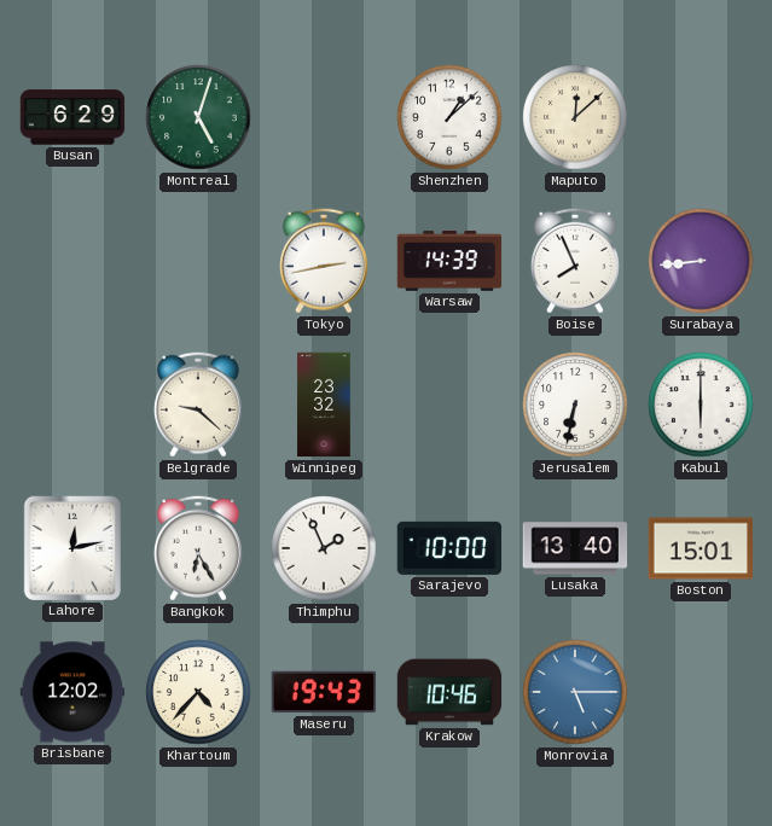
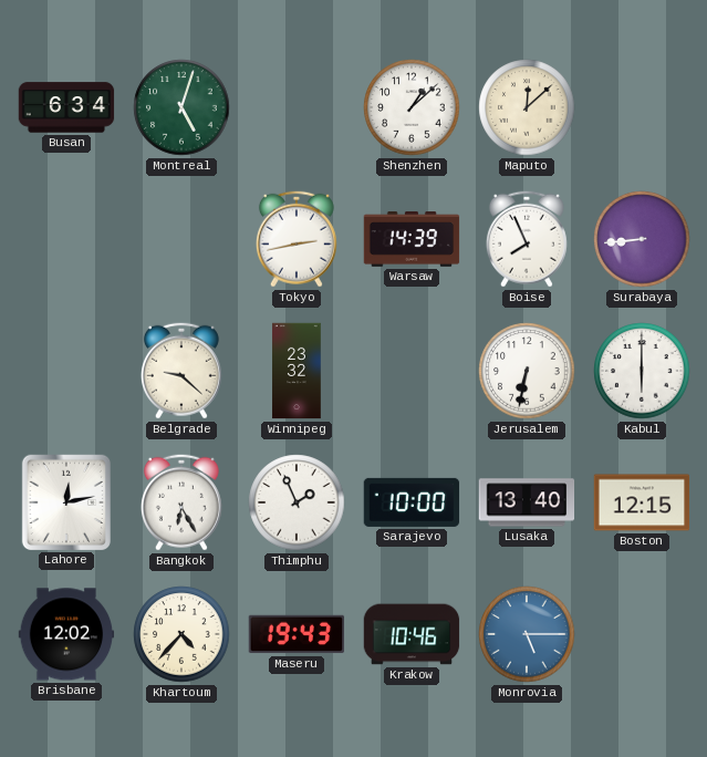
Busan: 6:29 -> 6:34 (66, 107)
Boston: 15:01 -> 12:15 (642, 502)
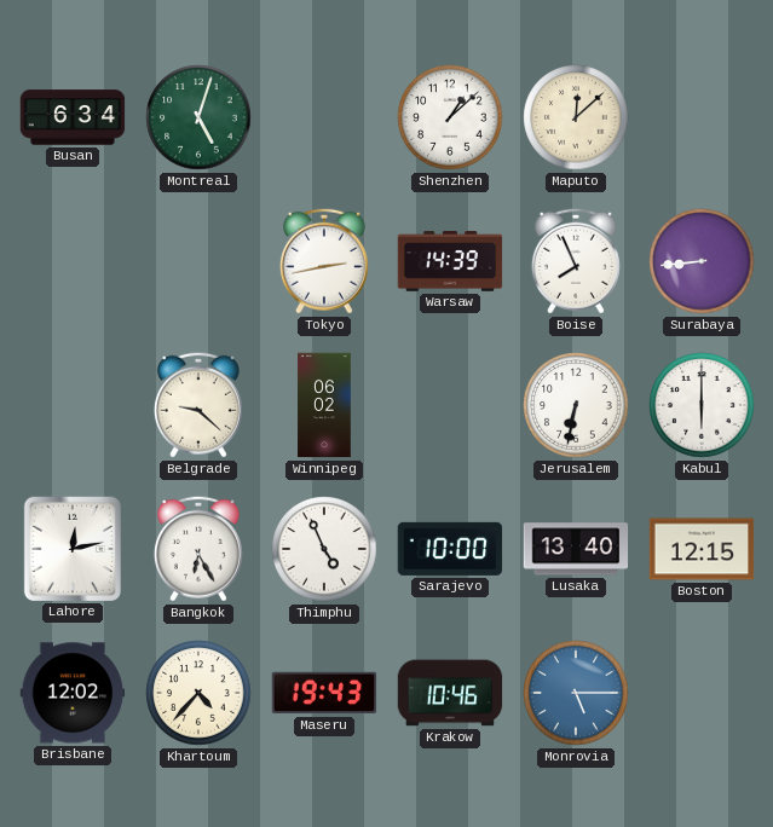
Winnipeg: 23:32 -> 06:02 (324, 405)
Thimphu: 1:56 -> 4:56 (324, 549)
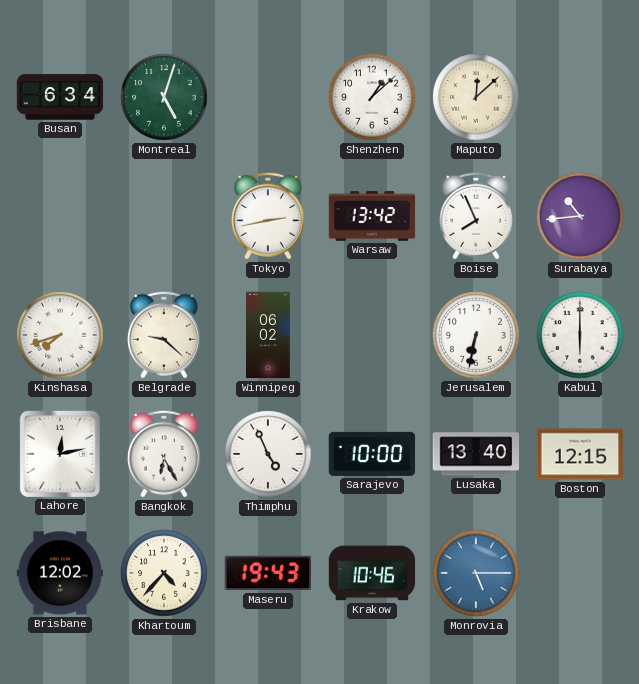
Warsaw: 14:39 -> 13:42 (372, 216)
Surabaya: 8:44 -> 10:44 (580, 216)
Kinshasa: none -> 7:42 (60, 335)
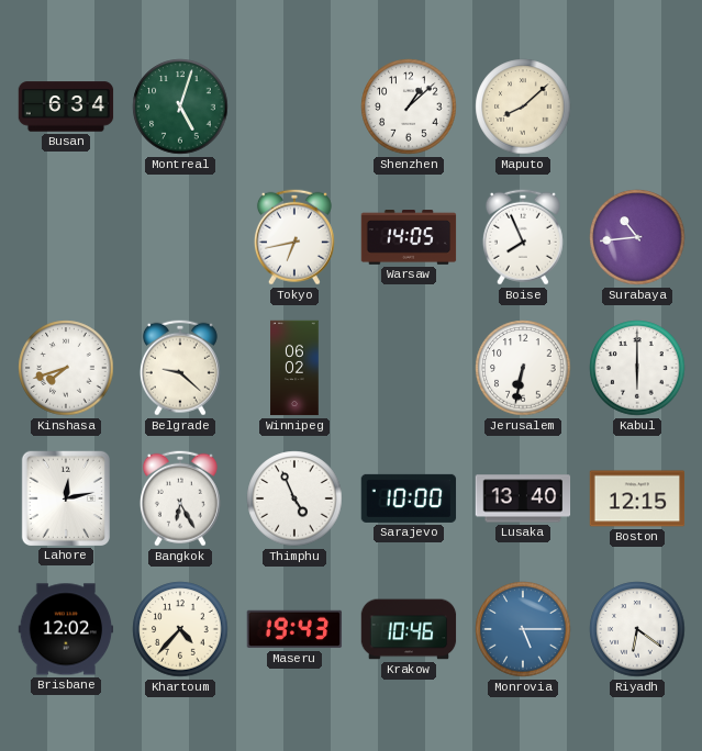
Maputo: 12:08 -> 8:08 (523, 107)
Tokyo: 2:43 -> 6:43 (294, 237)
Warsaw: 13:42 -> 14:05 (409, 237)
Riyadh: none -> 6:21 (637, 629)
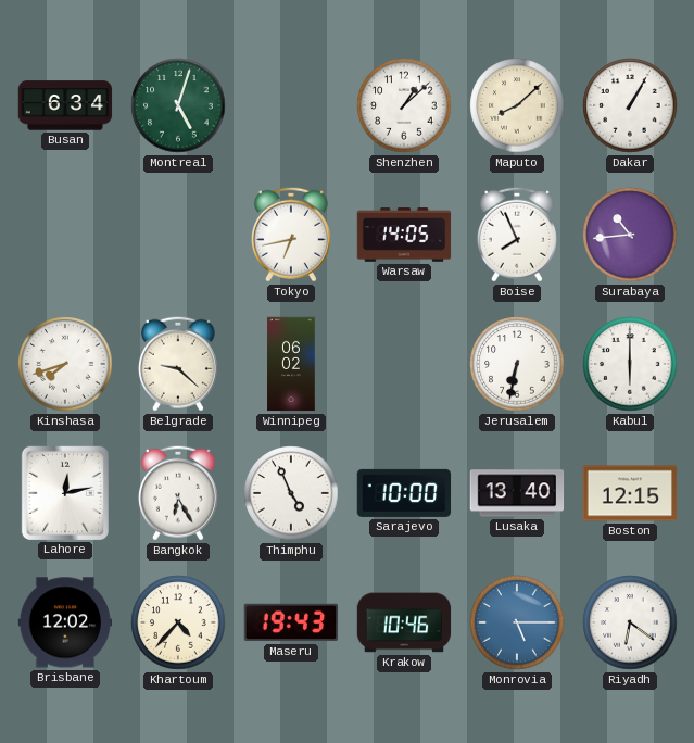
Dakar: none -> 1:05 (630, 105)
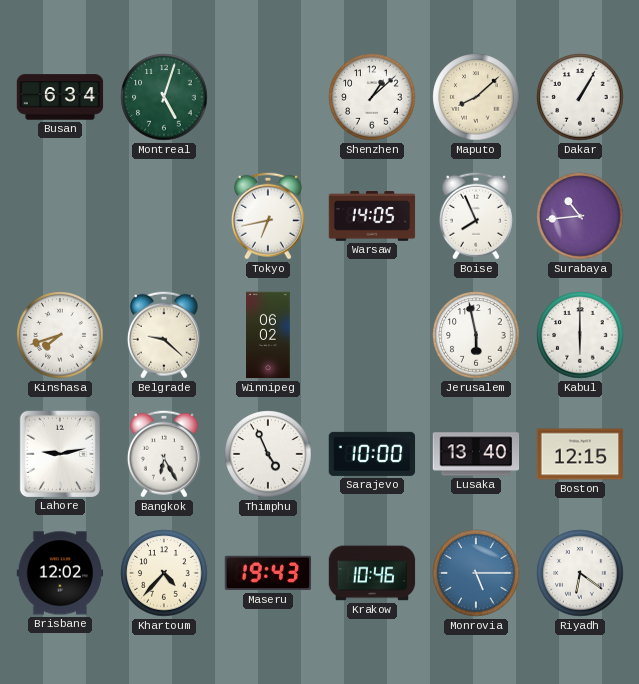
Jerusalem: 6:32 -> 5:58 (476, 335)
Lahore: 12:13 -> 9:13 (59, 453)
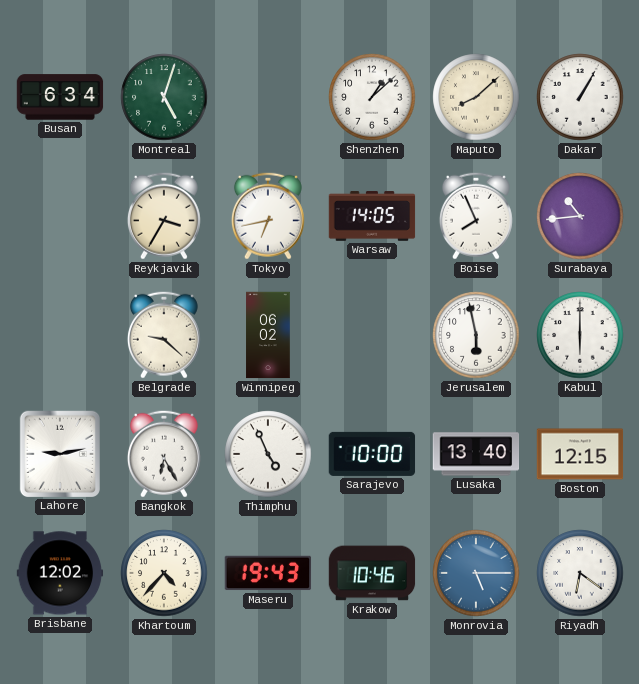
Reykjavik: none -> 3:35 (164, 216)
Kinshasa: 7:42 -> none (60, 335)
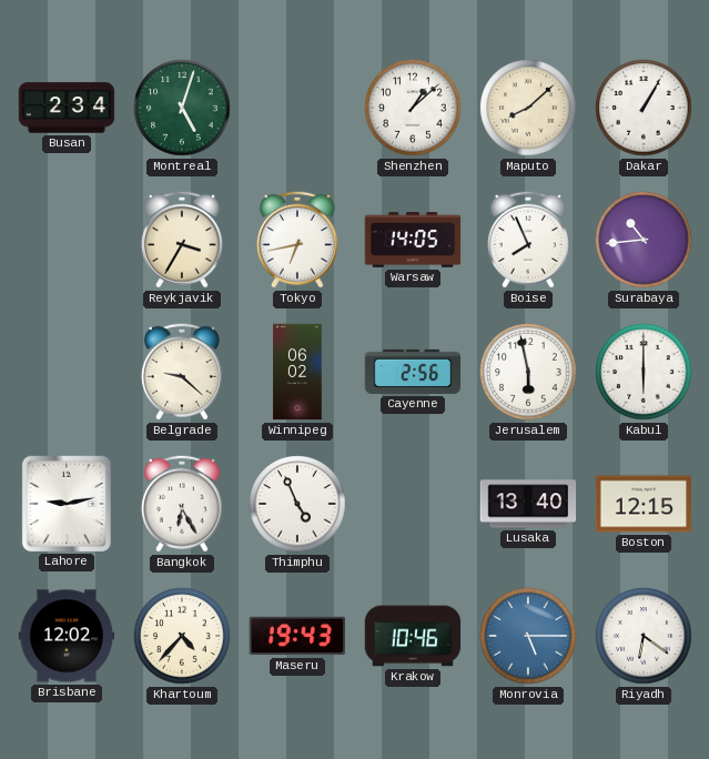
Busan: 6:34 -> 2:34 (67, 108)
Cayenne: none -> 2:56 (413, 372)
Sarajevo: 10:00 -> none (372, 454)
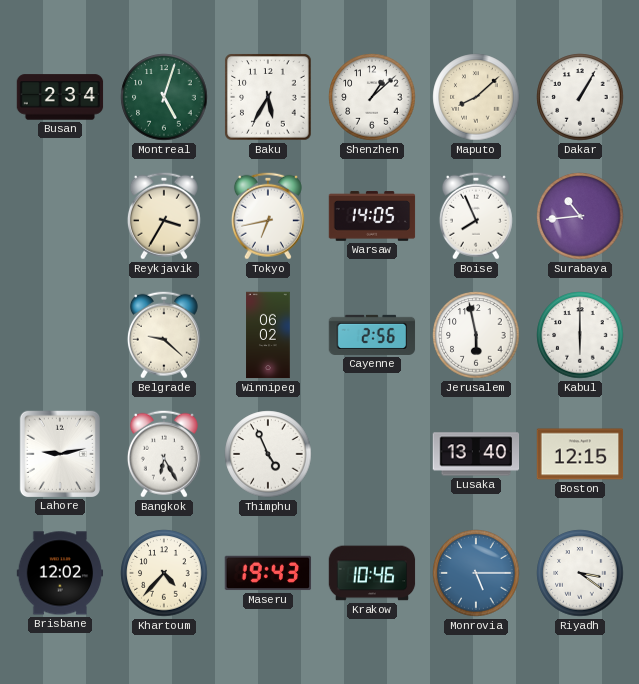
Baku: none -> 5:35 (268, 97)
Riyadh: 6:21 -> 3:21 (580, 573)
